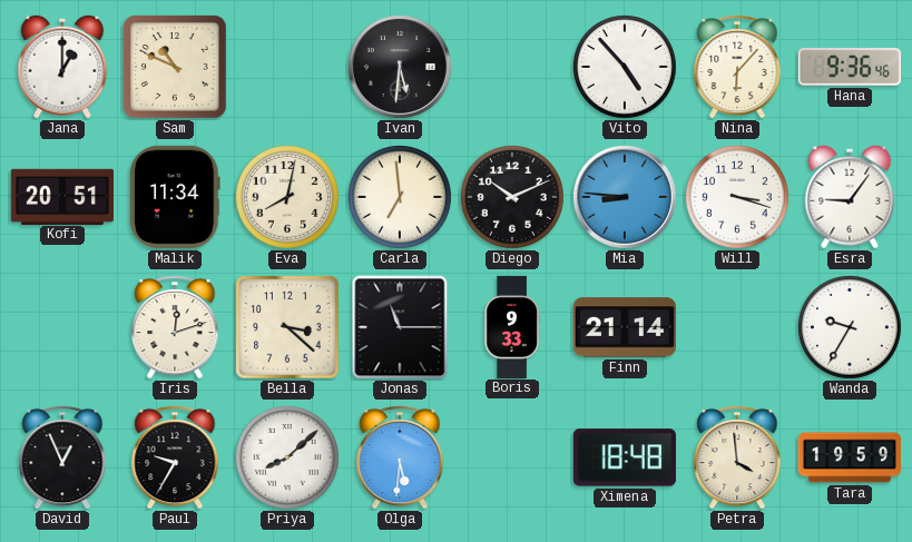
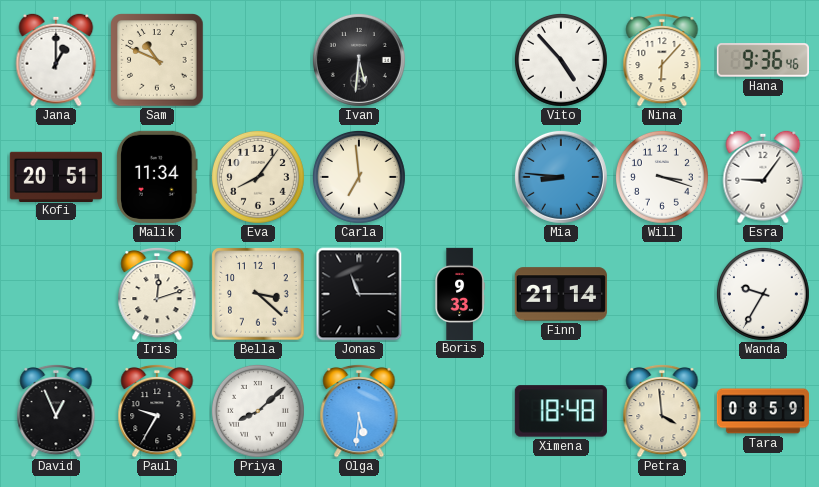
Eva: 8:02 -> 8:06 (258, 177)
Diego: 10:11 -> none (512, 197)
Tara: 19:59 -> 08:59 (763, 411)
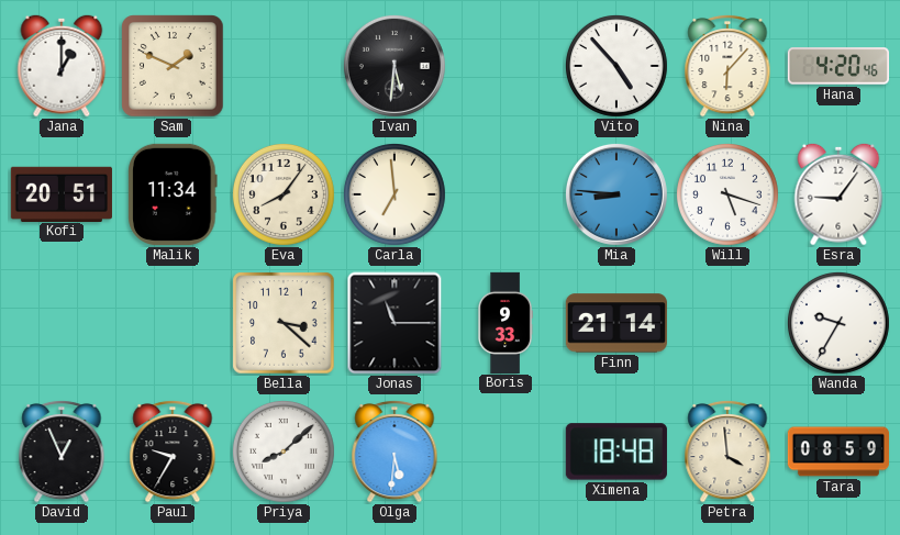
Sam: 10:49 -> 1:49 (173, 66)
Hana: 9:36 -> 4:20 (838, 66)
Will: 3:18 -> 5:18 (727, 194)
Iris: 12:12 -> none (157, 294)
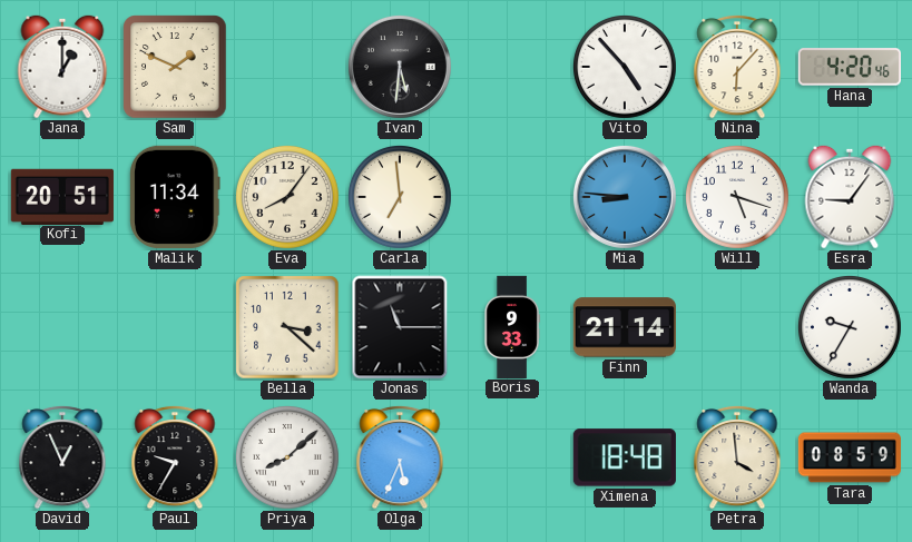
Olga: 5:31 -> 5:34 (400, 457)
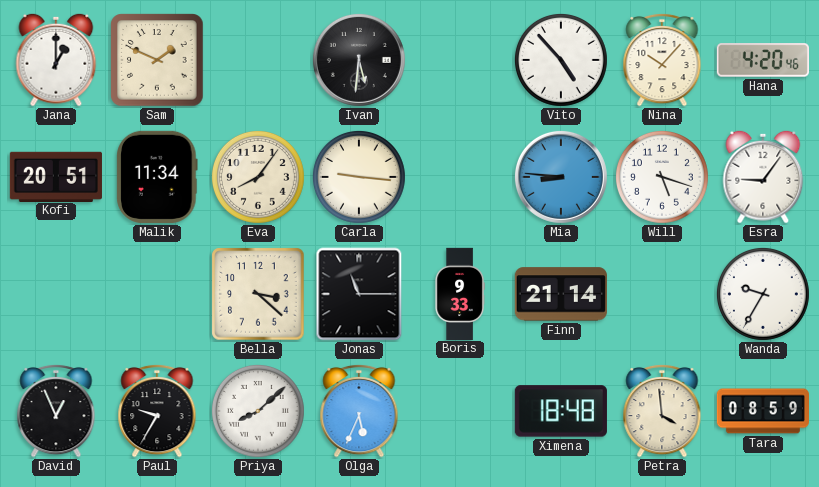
Nina: 6:07 -> 10:07 (662, 60)
Carla: 6:59 -> 9:16 (359, 177)
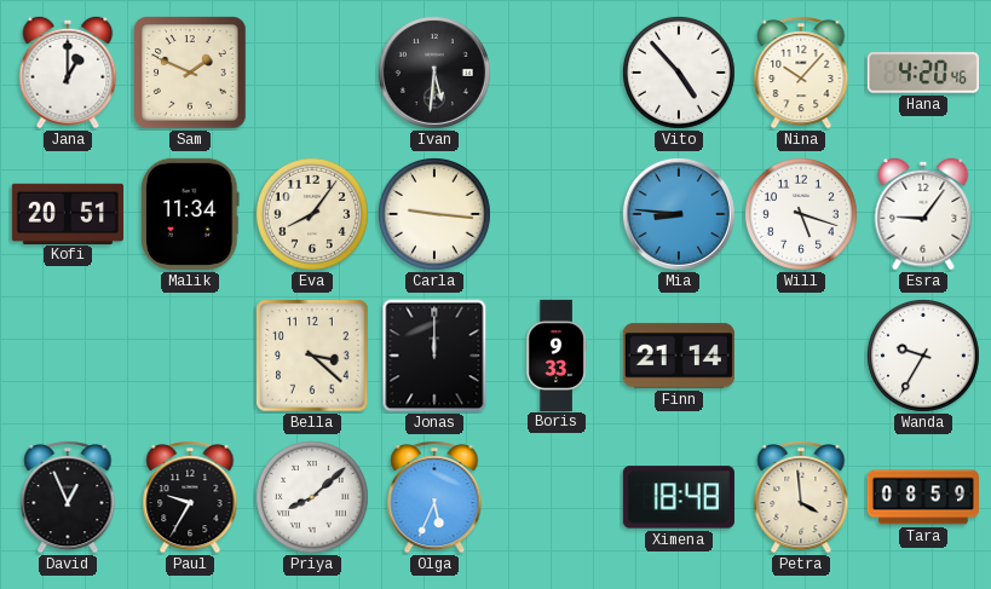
Jonas: 11:15 -> 12:00 (434, 356)
